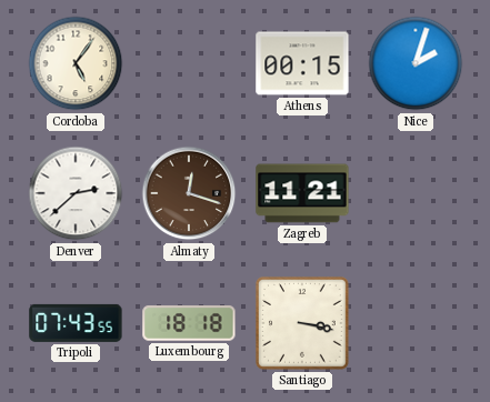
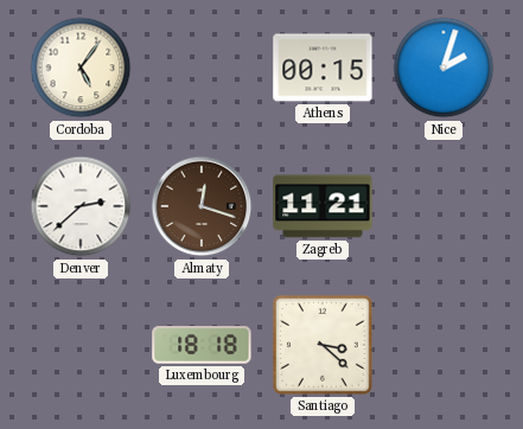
Tripoli: 07:43 -> none (76, 323)
Santiago: 3:17 -> 3:22 (323, 345)
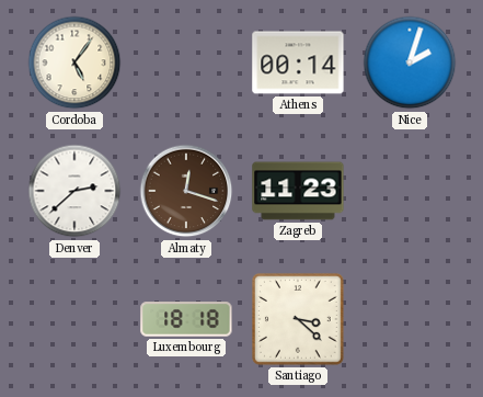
Athens: 00:15 -> 00:14 (298, 63)
Zagreb: 11:21 -> 11:23 (298, 191)
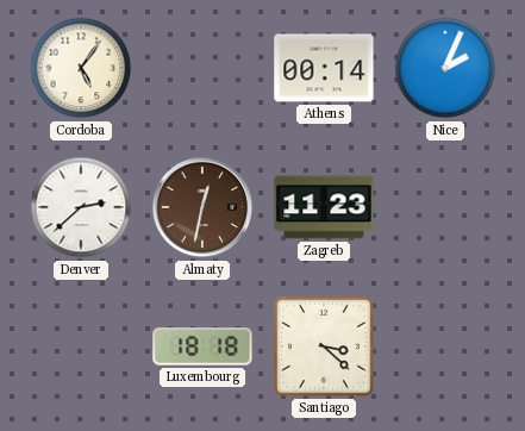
Nice: 2:03 -> 2:04 (445, 68)
Almaty: 12:18 -> 12:32 (202, 207)
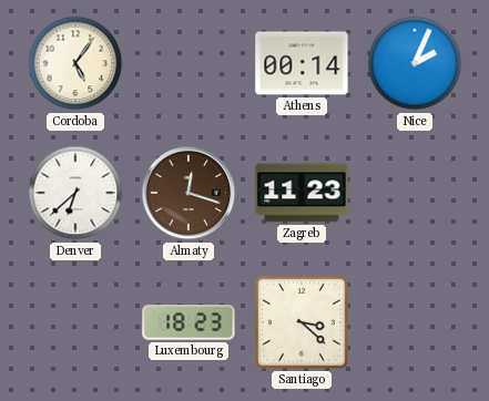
Denver: 2:38 -> 6:38 (75, 193)
Almaty: 12:32 -> 12:18 (189, 193)
Luxembourg: 18:18 -> 18:23 (189, 322)
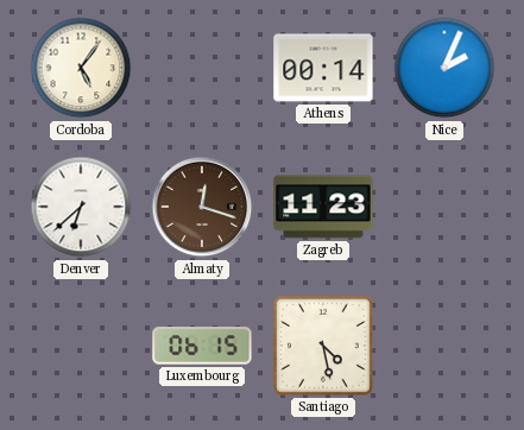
Luxembourg: 18:23 -> 06:15 (202, 346)
Santiago: 3:22 -> 4:28 (323, 346)
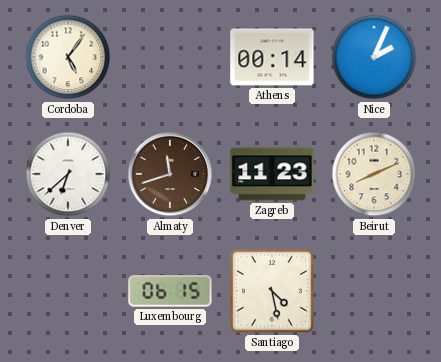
Almaty: 12:18 -> 11:42 (170, 174)
Beirut: none -> 8:11 (374, 174)
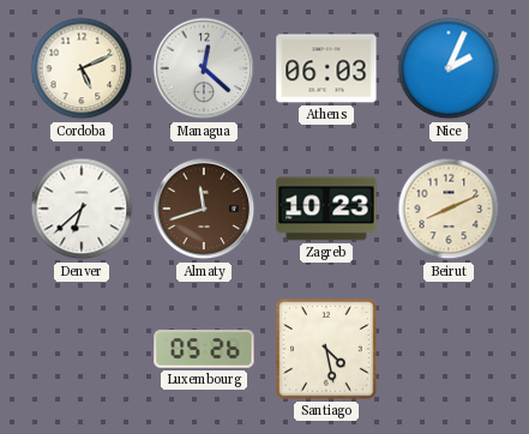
Cordoba: 5:06 -> 5:11 (82, 68)
Managua: none -> 12:22 (204, 68)
Athens: 00:14 -> 06:03 (326, 68)
Zagreb: 11:23 -> 10:23 (326, 209)
Luxembourg: 06:15 -> 05:26 (204, 349)
